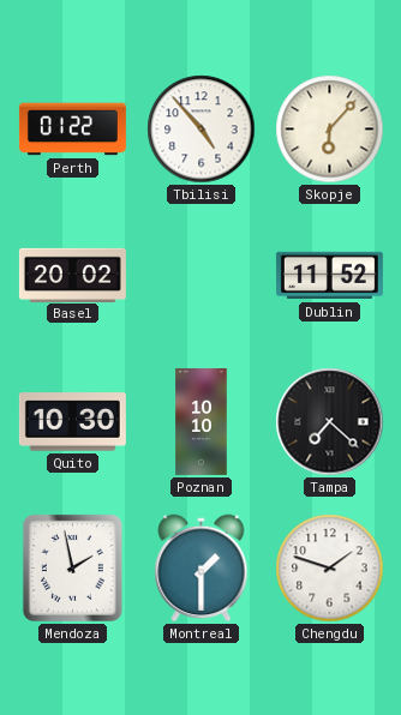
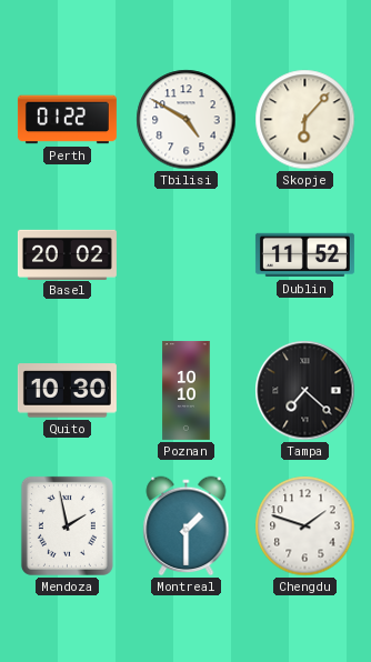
Tbilisi: 4:53 -> 4:50 (187, 120)
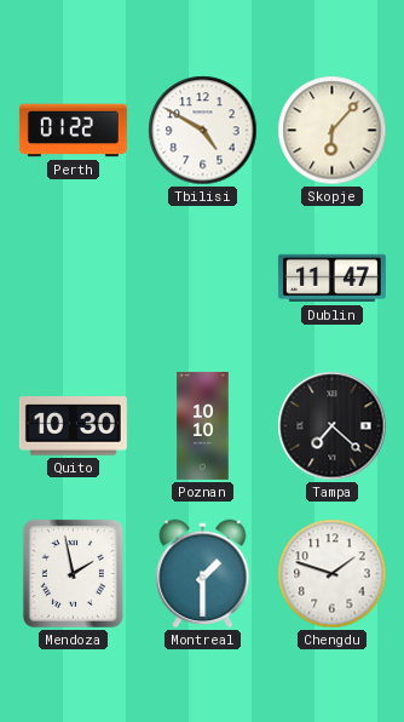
Basel: 20:02 -> none (67, 254)
Dublin: 11:52 -> 11:47 (331, 279)
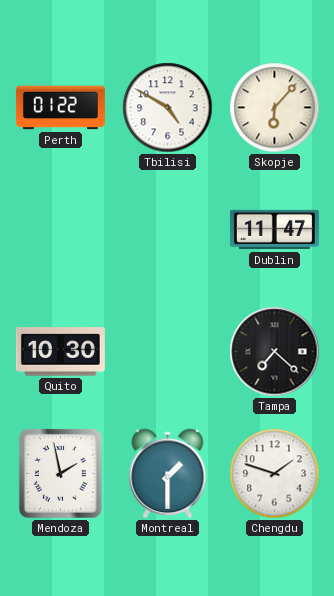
Poznan: 10:10 -> none (203, 425)
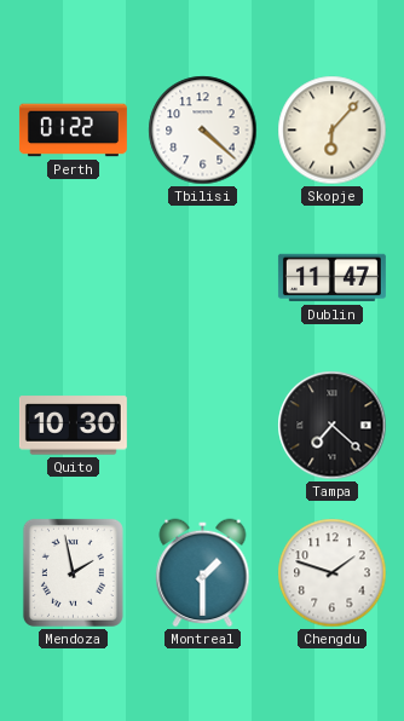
Tbilisi: 4:50 -> 4:22 (203, 131)
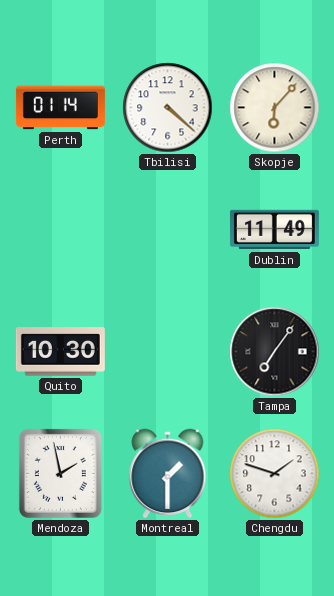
Perth: 01:22 -> 01:14 (60, 108)
Dublin: 11:47 -> 11:49 (274, 230)
Tampa: 7:22 -> 7:06 (275, 352)
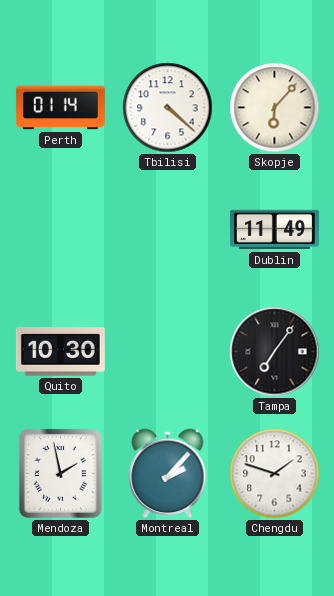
Montreal: 1:30 -> 2:07 (168, 474)
